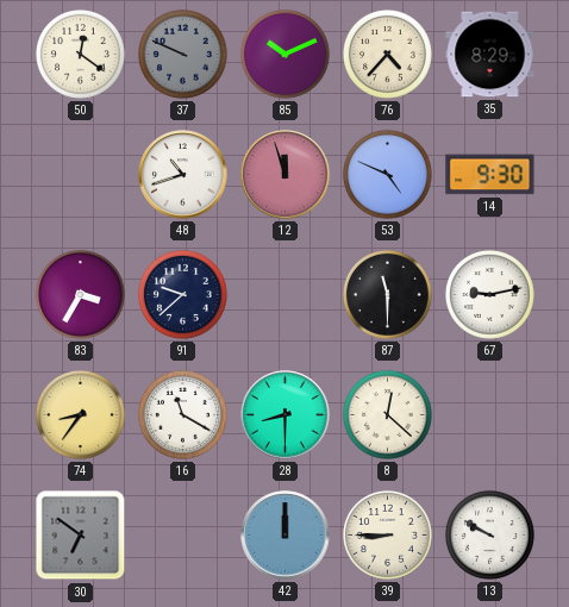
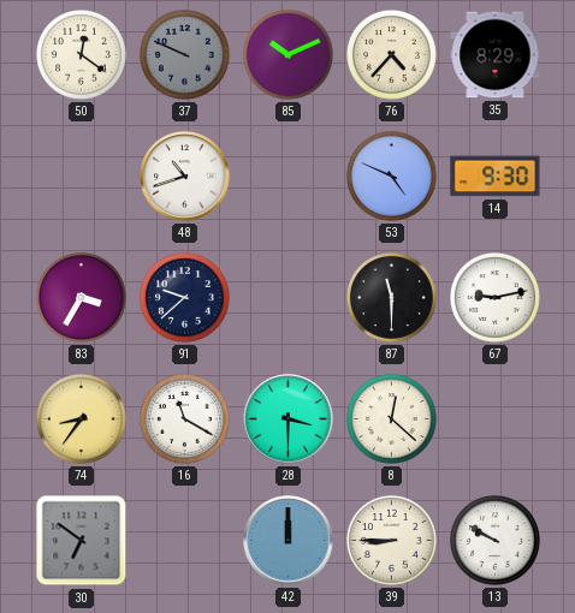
12: 11:57 -> none (286, 175)
28: 8:30 -> 3:30 (289, 419)
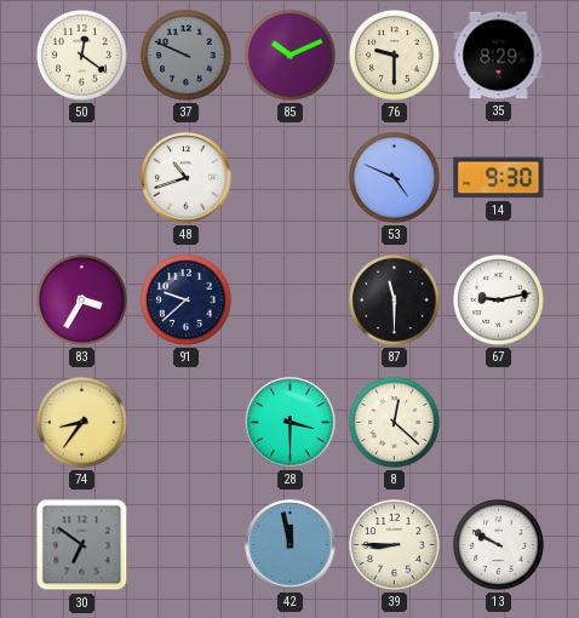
76: 4:37 -> 9:30 (394, 55)
16: 11:20 -> none (184, 418)
42: 12:00 -> 11:58 (291, 545)
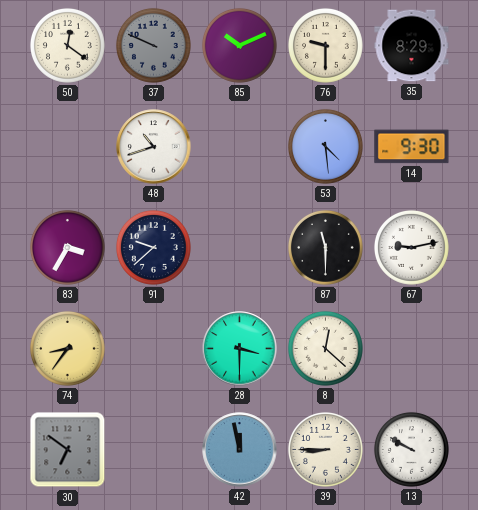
53: 4:49 -> 4:29 (325, 146)
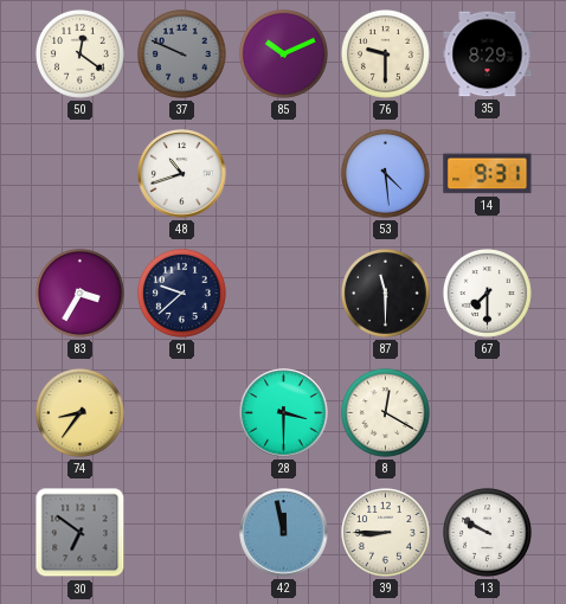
14: 9:30 -> 9:31 (488, 174)
67: 9:13 -> 7:30 (487, 293)
8: 12:22 -> 12:20 (385, 412)
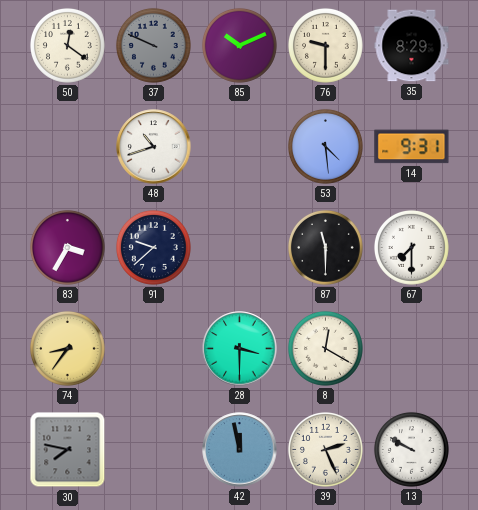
30: 6:51 -> 7:47 (68, 450)
39: 8:45 -> 2:26 (325, 449)
